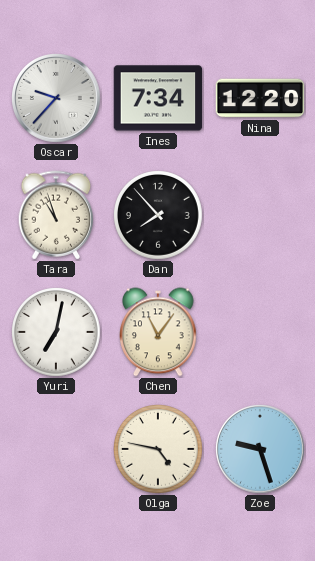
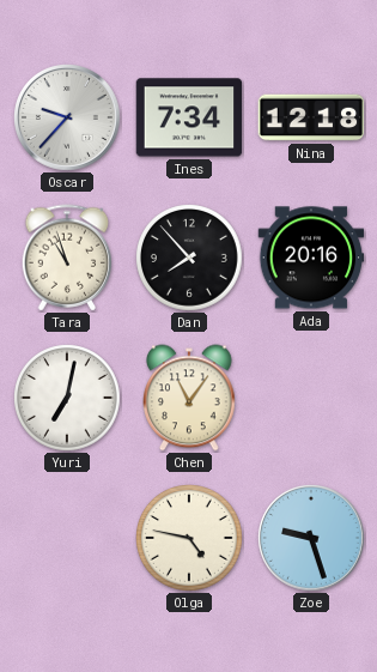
Nina: 12:20 -> 12:18 (311, 117)
Ada: none -> 20:16 (311, 258)
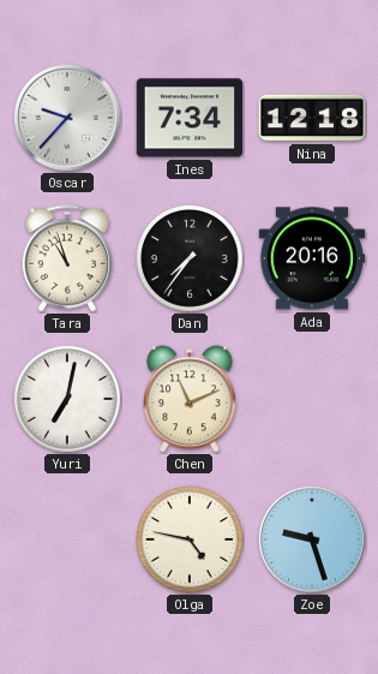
Dan: 7:53 -> 7:36 (191, 260)
Chen: 11:06 -> 11:11 (191, 399)
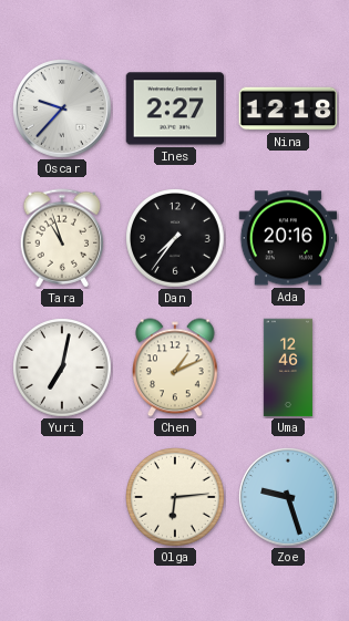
Ines: 7:34 -> 2:27 (175, 108)
Chen: 11:11 -> 1:11 (176, 368)
Uma: none -> 12:46 (288, 368)
Olga: 4:47 -> 6:14 (176, 498)
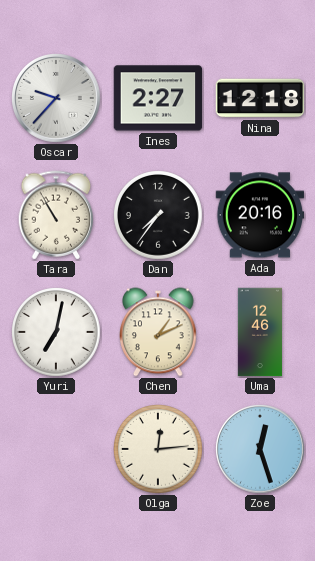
Tara: 10:57 -> 10:55 (56, 215)
Olga: 6:14 -> 12:14 (159, 450)
Zoe: 9:27 -> 12:27 (261, 450)
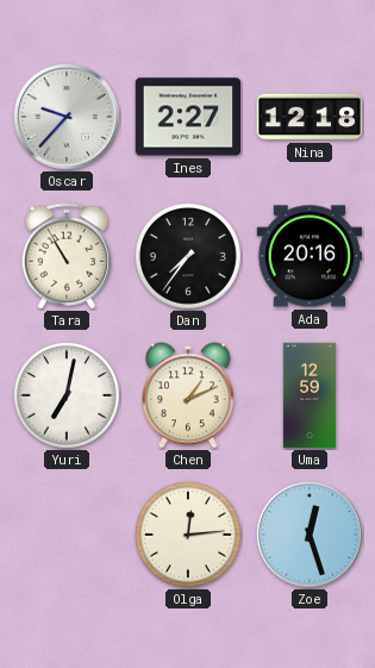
Uma: 12:46 -> 12:59 (310, 395)
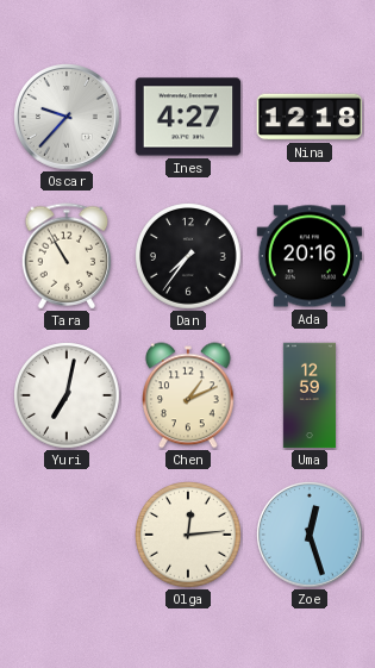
Ines: 2:27 -> 4:27 (188, 117)
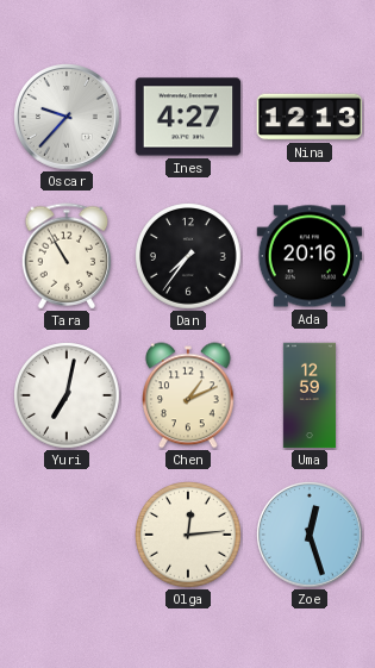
Nina: 12:18 -> 12:13 (310, 117)
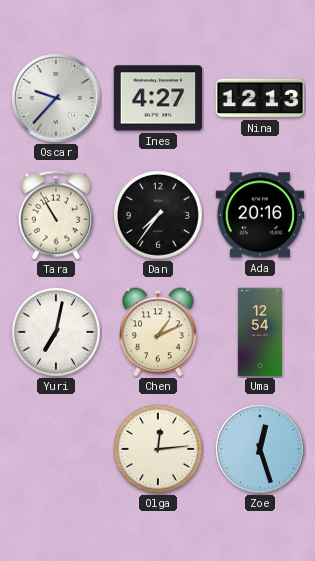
Uma: 12:59 -> 12:54 (260, 332)
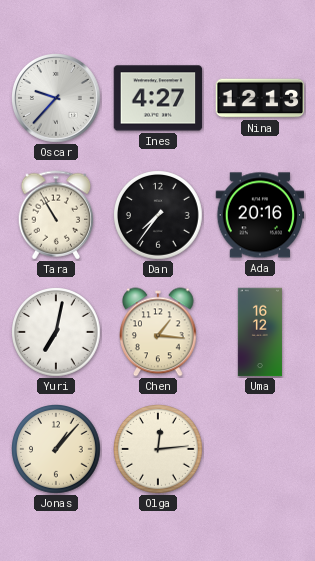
Chen: 1:11 -> 1:16 (159, 332)
Uma: 12:54 -> 16:12 (260, 332)
Jonas: none -> 1:07 (57, 450)
Zoe: 12:27 -> none (261, 450)
